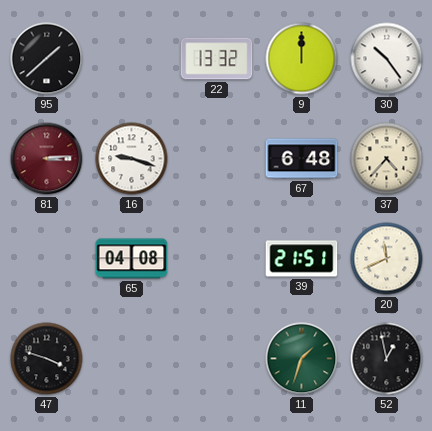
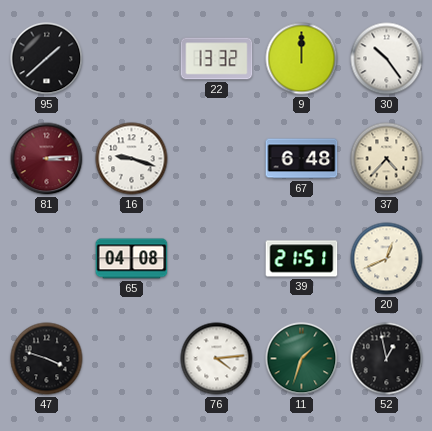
20: 11:41 -> 12:41 (387, 259)
76: none -> 4:14 (217, 359)
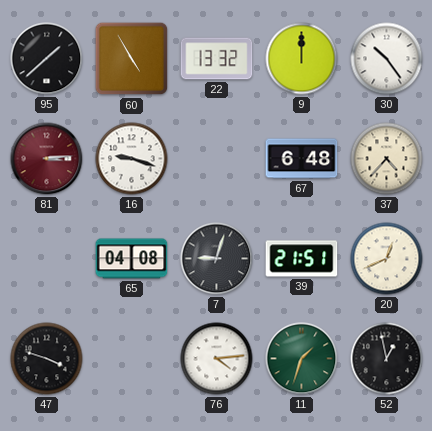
60: none -> 4:55 (132, 59)
7: none -> 9:03 (217, 259)
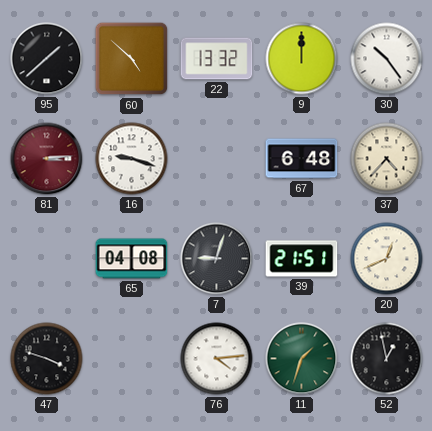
60: 4:55 -> 4:52 (132, 59)
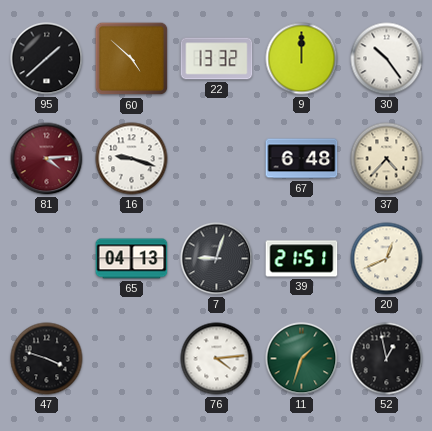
81: 3:14 -> 4:14 (47, 159)
65: 04:08 -> 04:13 (132, 259)
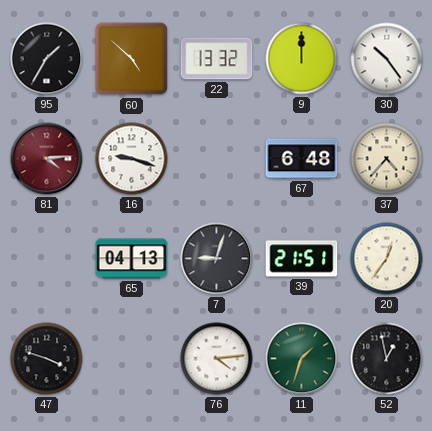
95: 1:38 -> 1:35 (47, 59)
20: 12:41 -> 12:36 (387, 259)
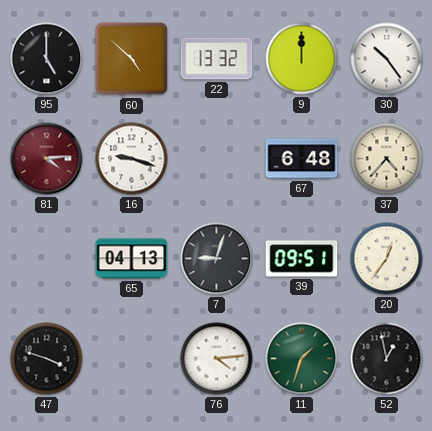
95: 1:35 -> 5:00 (47, 59)
39: 21:51 -> 09:51 (302, 259)
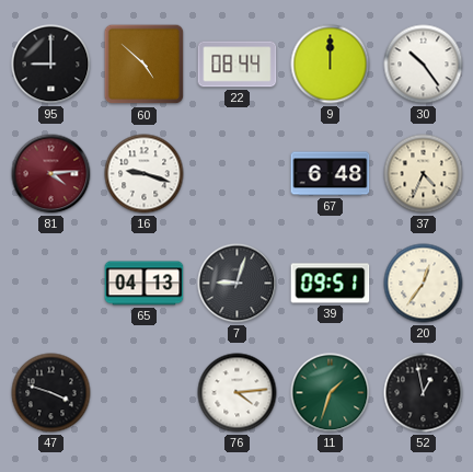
95: 5:00 -> 9:00 (51, 65)
22: 13:32 -> 08:44 (238, 65)
37: 4:37 -> 4:34 (424, 174)
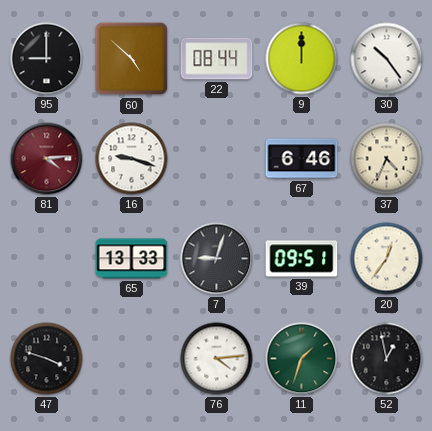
67: 6:48 -> 6:46 (302, 159)
65: 04:13 -> 13:33 (132, 259)
